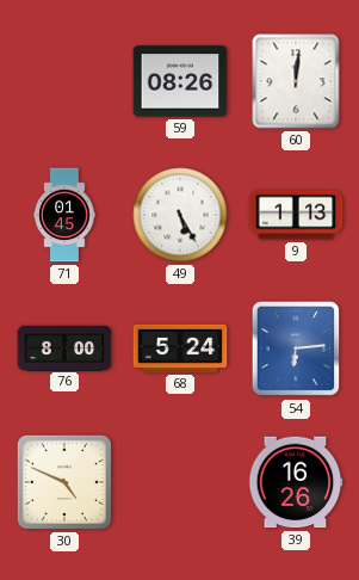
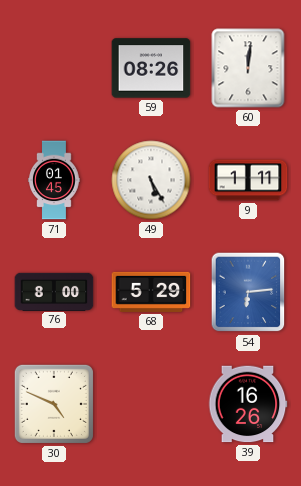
9: 1:13 -> 1:11 (248, 180)
68: 5:24 -> 5:29 (151, 292)
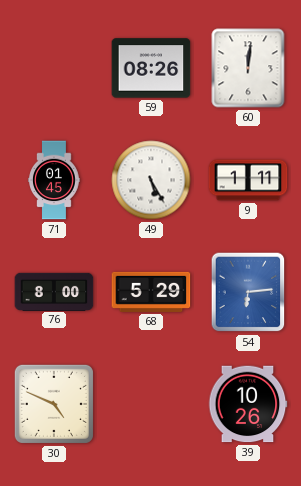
39: 16:26 -> 10:26 (248, 404)
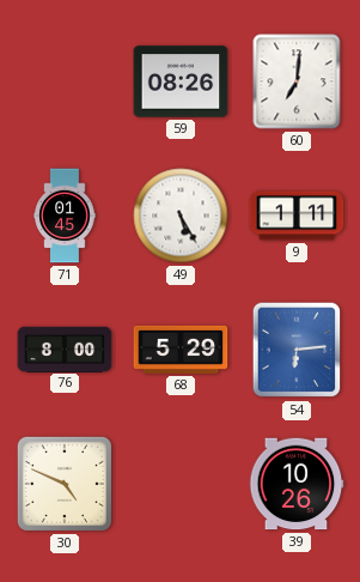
60: 12:01 -> 7:01 (297, 81)
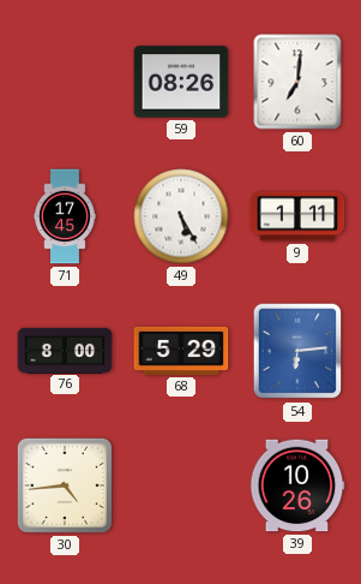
71: 01:45 -> 17:45 (65, 216)
30: 4:49 -> 4:44 (65, 485)
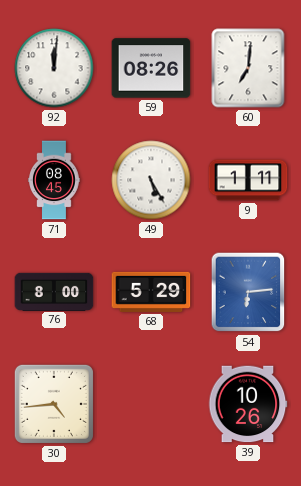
92: none -> 12:01 (54, 68)
71: 17:45 -> 08:45 (54, 180)
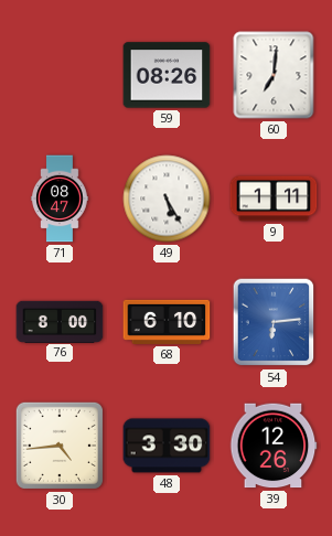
92: 12:01 -> none (54, 68)
71: 08:45 -> 08:47 (60, 199)
68: 5:29 -> 6:10 (167, 322)
48: none -> 3:30 (167, 446)
39: 10:26 -> 12:26 (274, 446)
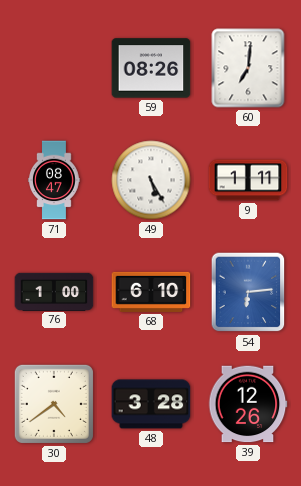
76: 8:00 -> 1:00 (54, 291)
30: 4:44 -> 4:39 (54, 404)
48: 3:30 -> 3:28 (151, 404)
